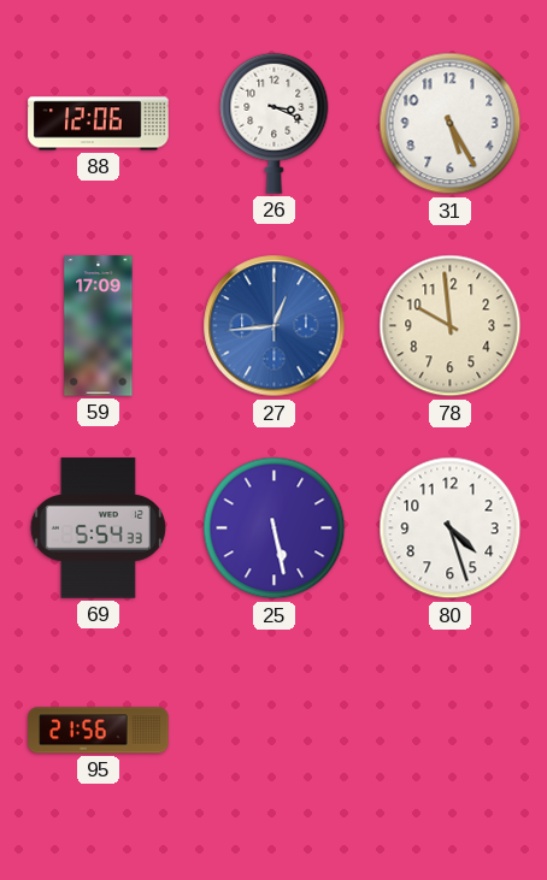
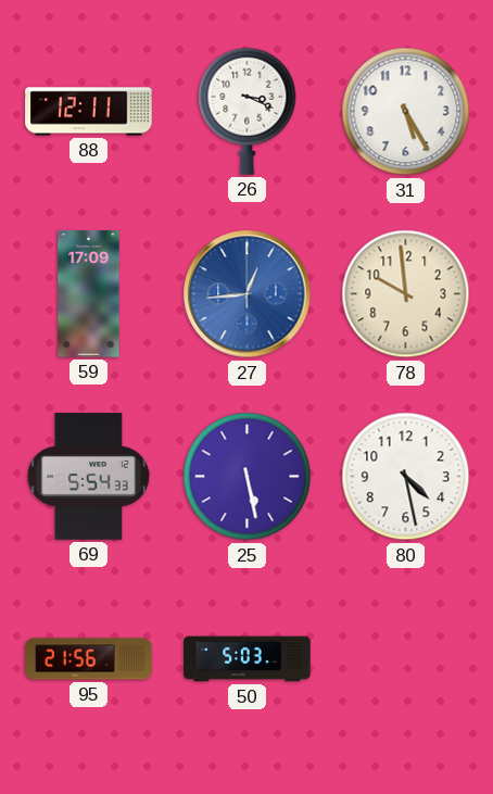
88: 12:06 -> 12:11 (89, 112)
80: 4:27 -> 4:28 (406, 477)
50: none -> 5:03 (248, 659)
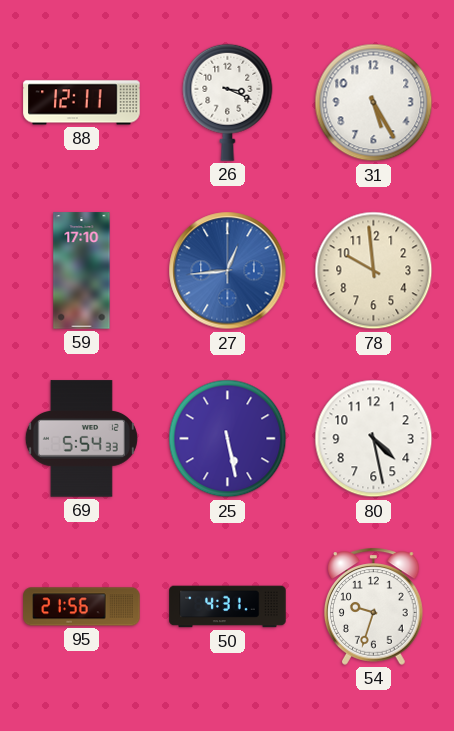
59: 17:09 -> 17:10 (82, 271)
50: 5:03 -> 4:31 (228, 607)
54: none -> 9:33 (374, 606)
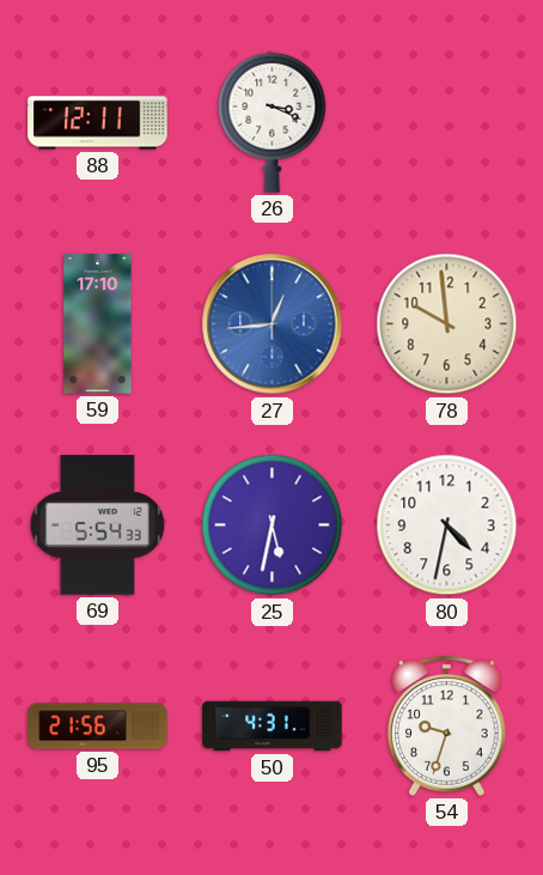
31: 5:25 -> none (374, 103)
25: 5:28 -> 5:32 (273, 525)
80: 4:28 -> 4:32 (447, 525)
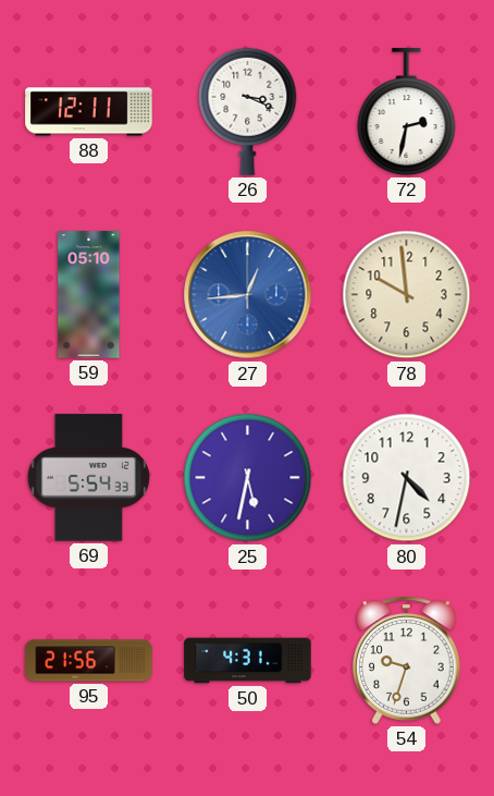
72: none -> 2:32 (407, 112)
59: 17:10 -> 05:10 (89, 295)
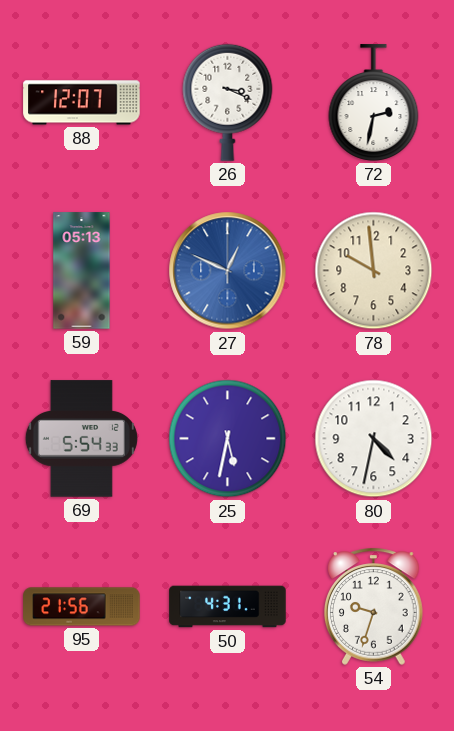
88: 12:11 -> 12:07 (82, 103)
59: 05:10 -> 05:13 (82, 271)
27: 12:44 -> 12:49 (228, 271)
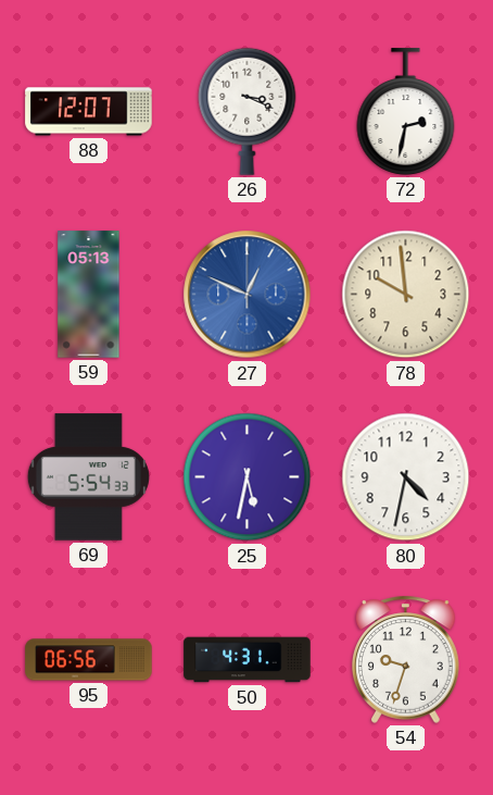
95: 21:56 -> 06:56 (89, 660)
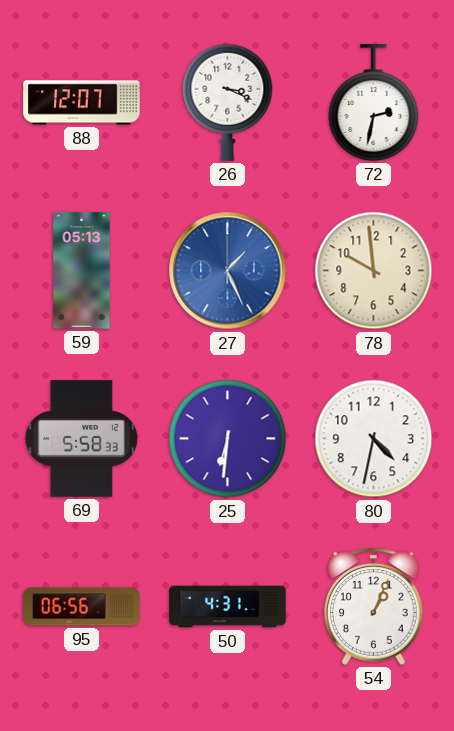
27: 12:49 -> 1:26 (228, 271)
69: 5:54 -> 5:58 (81, 439)
25: 5:32 -> 6:31 (228, 439)
54: 9:33 -> 1:04 (374, 606)
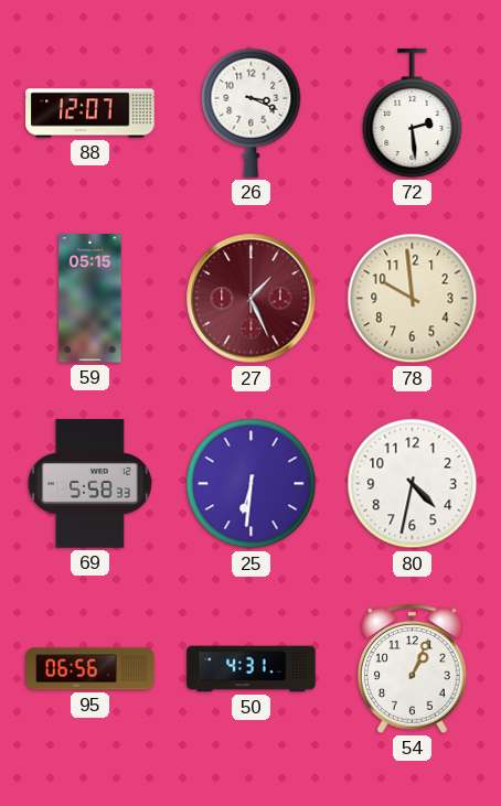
72: 2:32 -> 2:29 (413, 114)
59: 05:13 -> 05:15 (90, 299)
27 dial: blue -> burgundy (252, 299)
